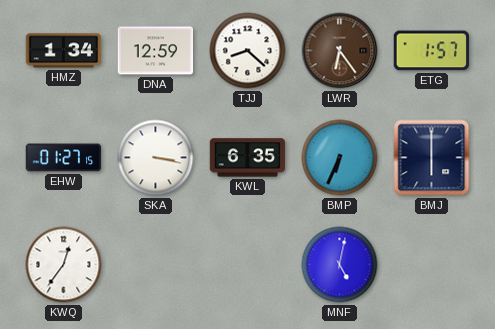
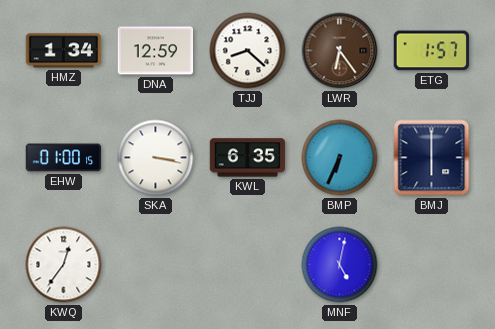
EHW: 01:27 -> 01:00 (64, 158)
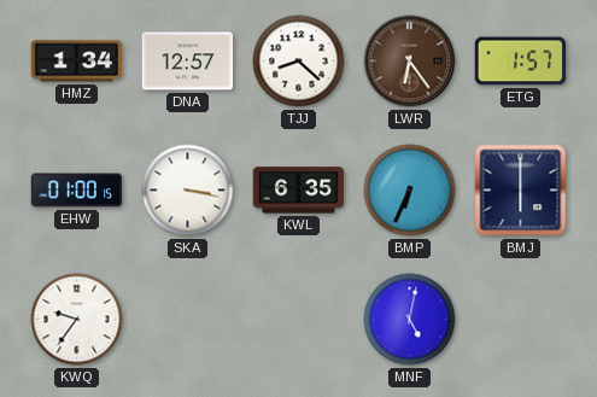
DNA: 12:59 -> 12:57 (188, 62)
KWQ: 12:36 -> 9:36 (77, 320)
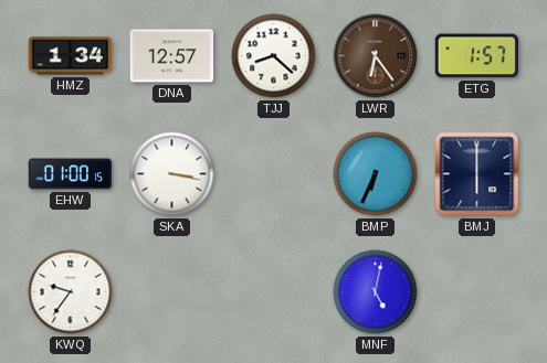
KWL: 6:35 -> none (299, 191)
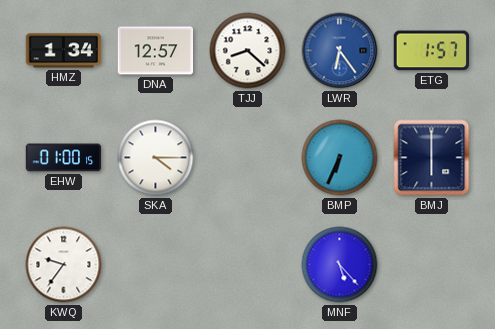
LWR dial: brown -> blue (340, 51)
SKA: 3:17 -> 4:15 (156, 158)
MNF: 5:02 -> 5:23 (340, 265)
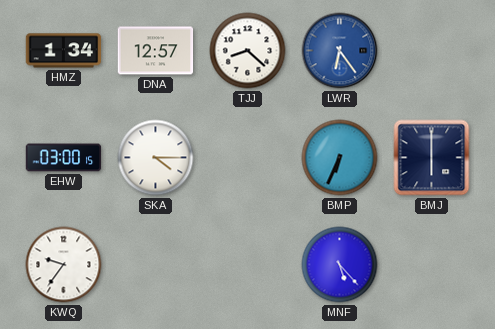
ETG: 1:57 -> none (431, 51)
EHW: 01:00 -> 03:00 (64, 158)
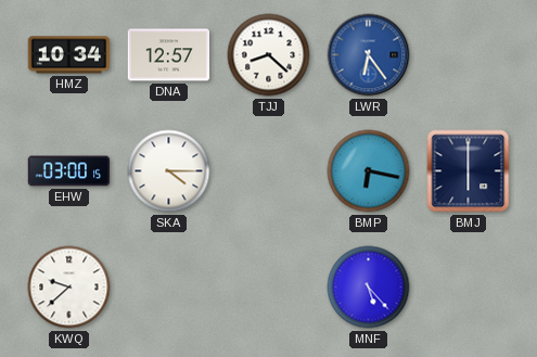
HMZ: 1:34 -> 10:34 (69, 55)
BMP: 6:34 -> 6:17 (369, 171)
KWQ: 9:36 -> 9:38 (69, 288)
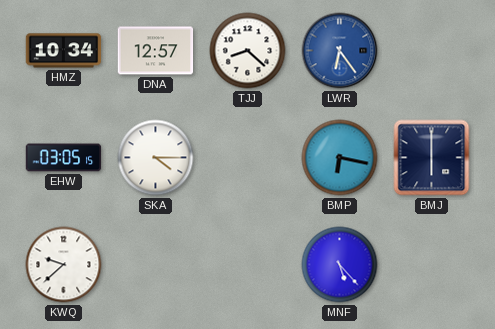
EHW: 03:00 -> 03:05 (64, 158)
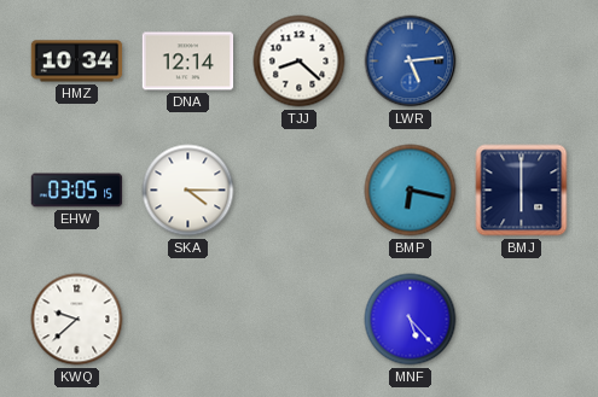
DNA: 12:57 -> 12:14 (188, 62)
LWR: 6:24 -> 5:14 (411, 62)
